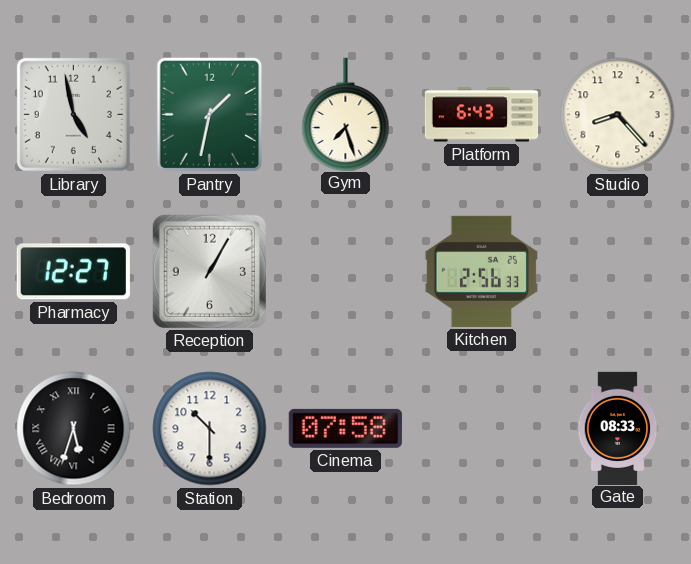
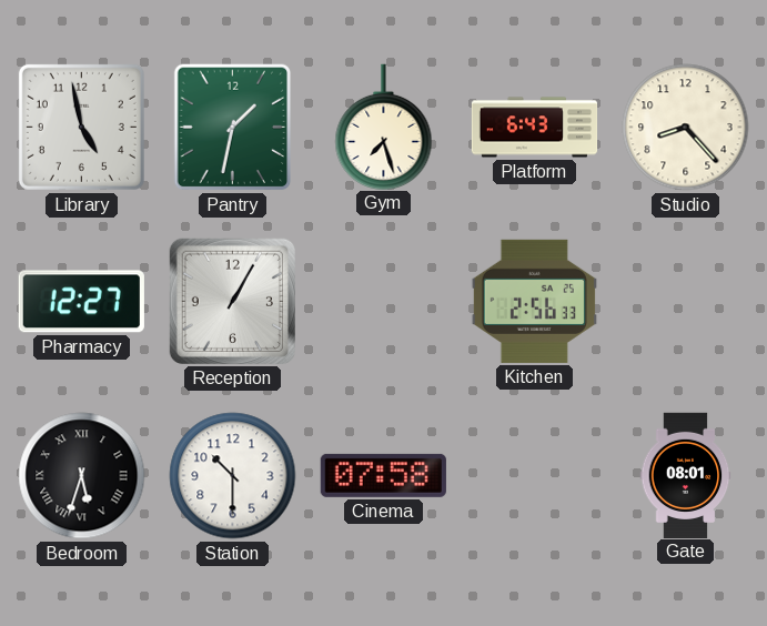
Gate: 08:33 -> 08:01 (686, 475)
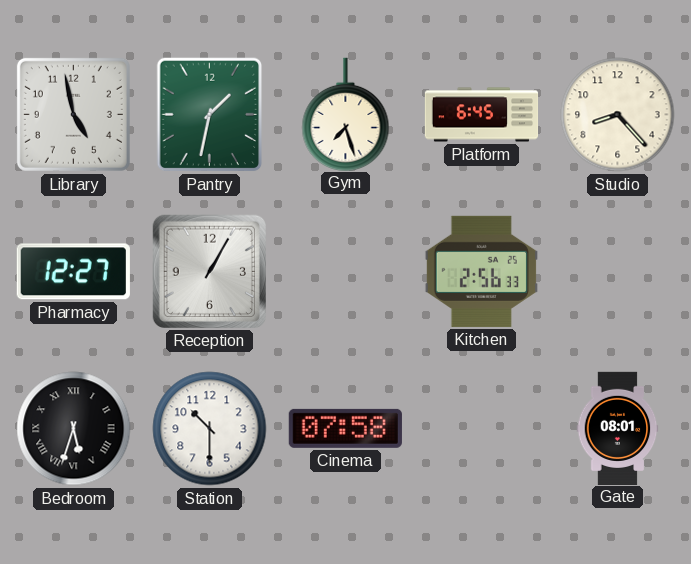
Platform: 6:43 -> 6:45 (482, 115)
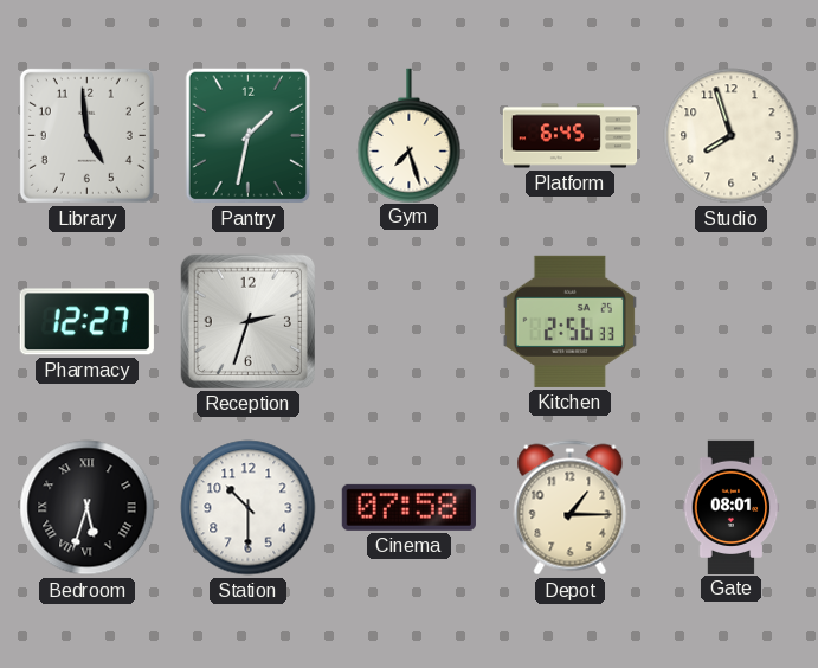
Library: 4:58 -> 4:59 (86, 135)
Studio: 8:23 -> 7:57 (732, 136)
Reception: 1:05 -> 2:33 (247, 321)
Depot: none -> 1:15 (571, 508)
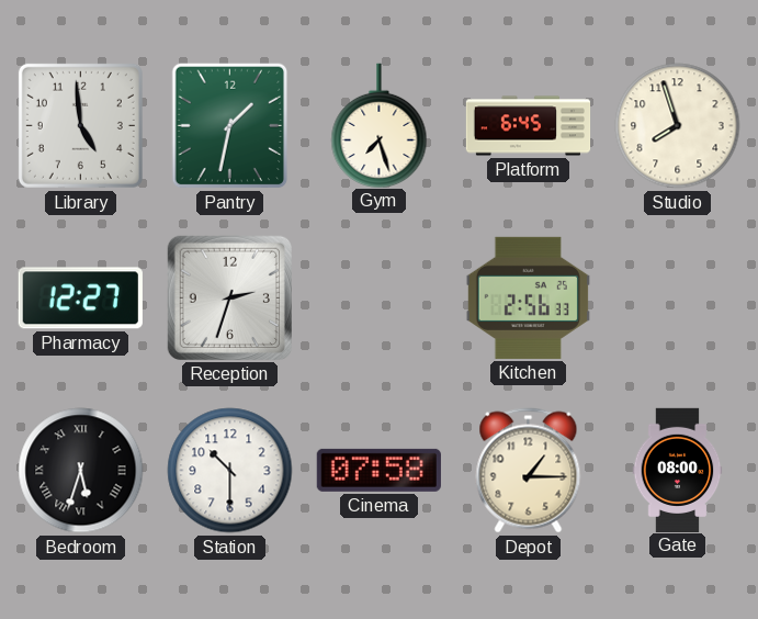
Gate: 08:01 -> 08:00 (678, 470)
